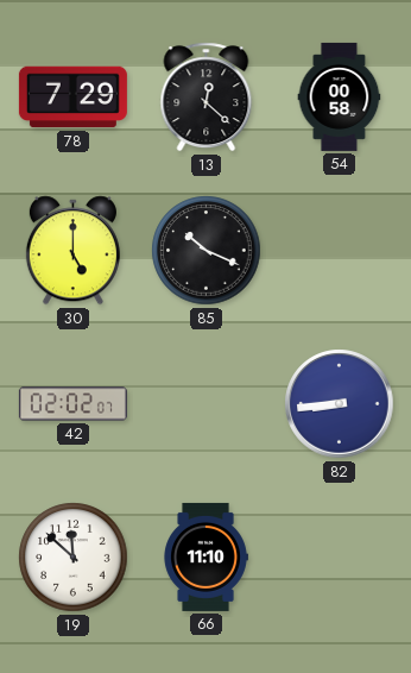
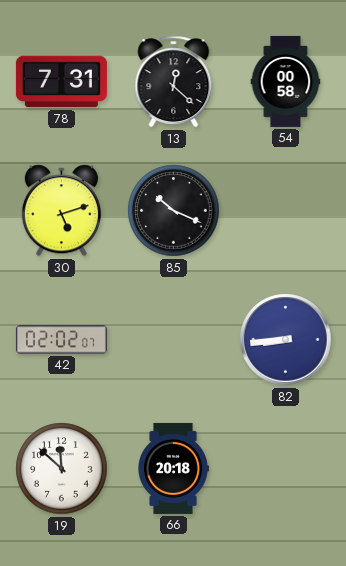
78: 7:29 -> 7:31 (61, 82)
30: 5:00 -> 5:12 (61, 211)
66: 11:10 -> 20:18 (173, 468)
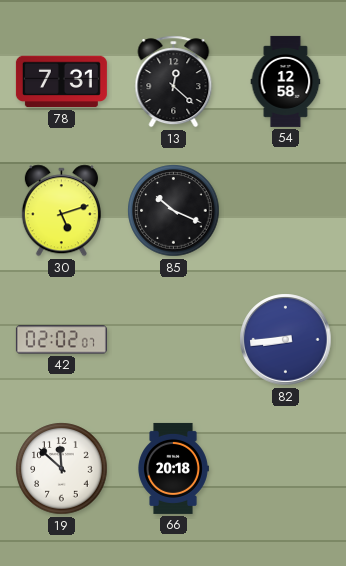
54: 00:58 -> 12:58 (286, 81)
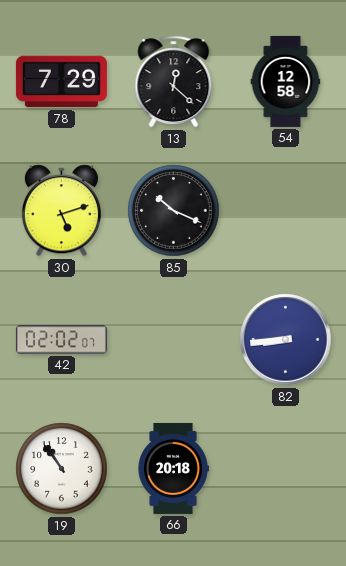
78: 7:31 -> 7:29 (61, 82)
19: 11:52 -> 10:54 (62, 469)
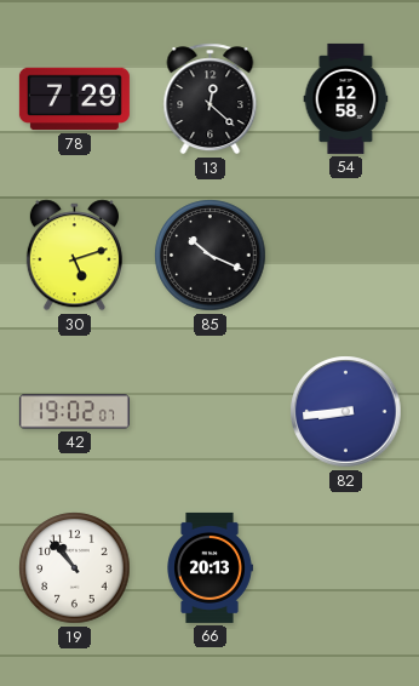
42: 02:02 -> 19:02 (74, 412)
19: 10:54 -> 10:53 (75, 568)
66: 20:18 -> 20:13 (209, 567)
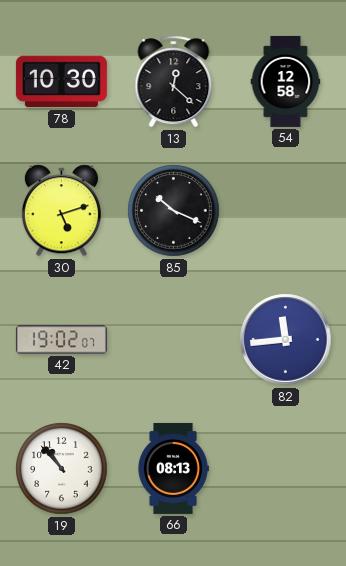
78: 7:29 -> 10:30 (61, 82)
82: 8:44 -> 11:44 (286, 340)
66: 20:13 -> 08:13 (173, 468)
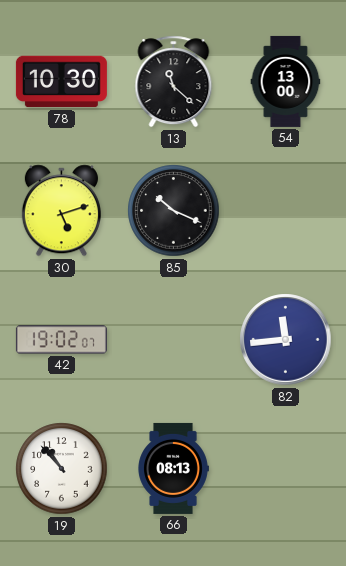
13: 12:22 -> 11:22 (174, 82)
54: 12:58 -> 13:00 (286, 81)
